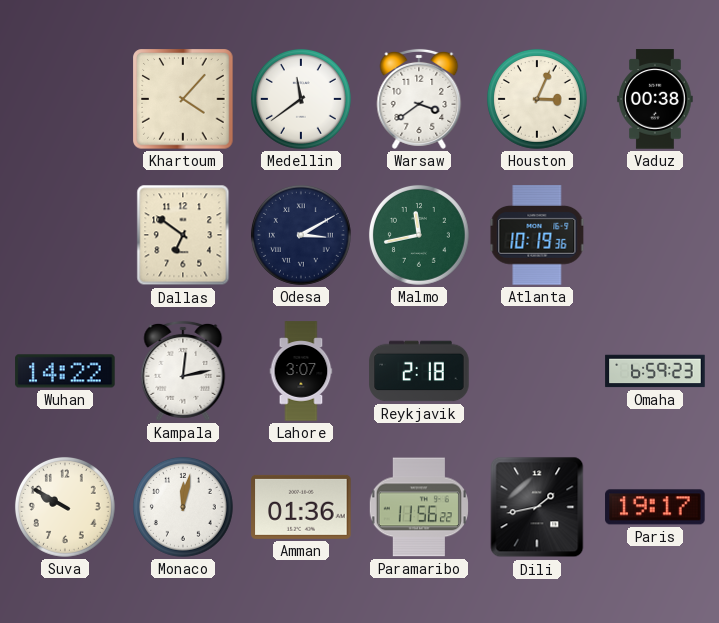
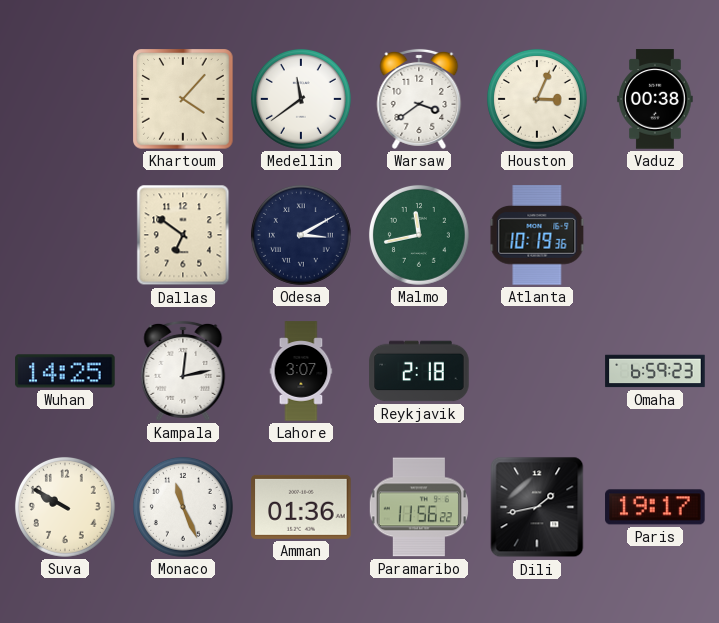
Wuhan: 14:22 -> 14:25 (65, 371)
Monaco: 12:02 -> 11:26 (183, 507)
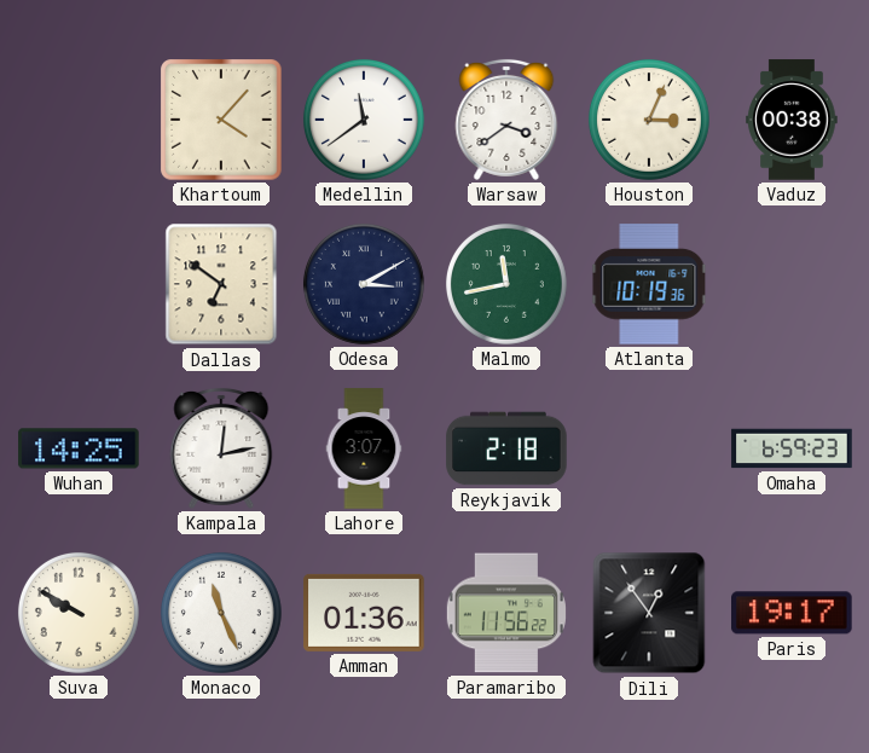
Dili: 1:43 -> 12:54 (649, 613)
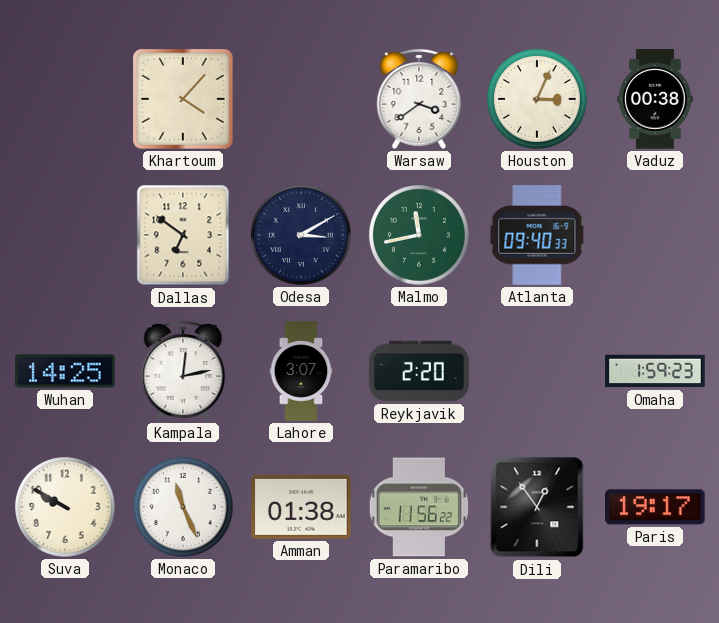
Medellin: 11:39 -> none (364, 120)
Atlanta: 10:19 -> 09:40 (537, 235)
Reykjavik: 2:18 -> 2:20 (419, 371)
Omaha: 6:59 -> 1:59 (655, 371)
Amman: 01:36 -> 01:38 (301, 507)
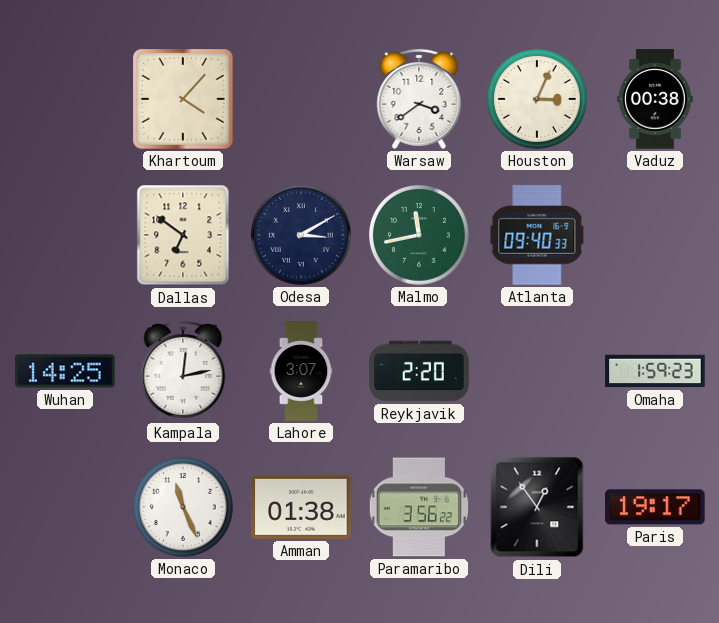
Suva: 9:50 -> none (65, 507)
Paramaribo: 11:56 -> 3:56 (419, 507)
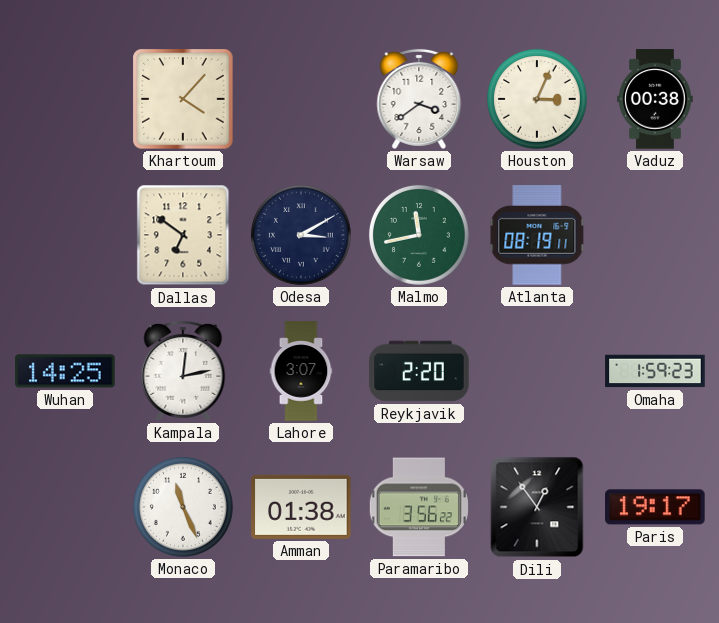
Atlanta: 09:40 -> 08:19 (537, 235)
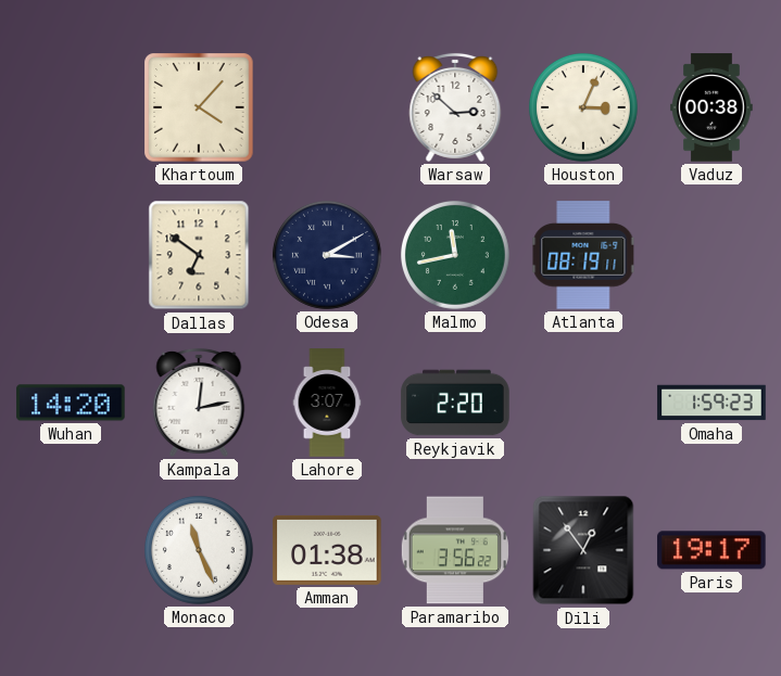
Warsaw: 3:39 -> 2:52 (455, 107)
Wuhan: 14:25 -> 14:20 (71, 403)
